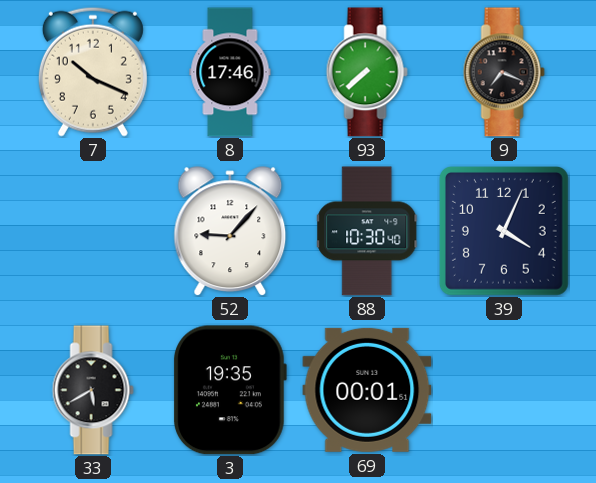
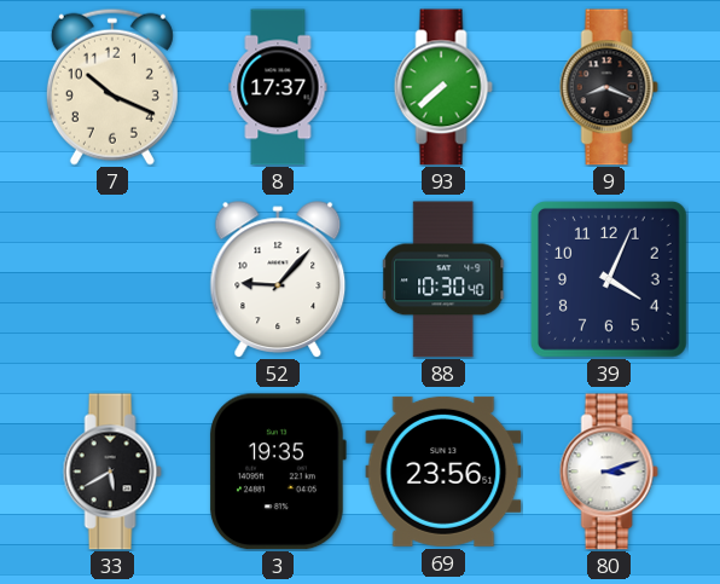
8: 17:46 -> 17:37 (278, 87)
9: 7:19 -> 8:19 (609, 87)
69: 00:01 -> 23:56 (443, 472)
80: none -> 3:12 (609, 472)
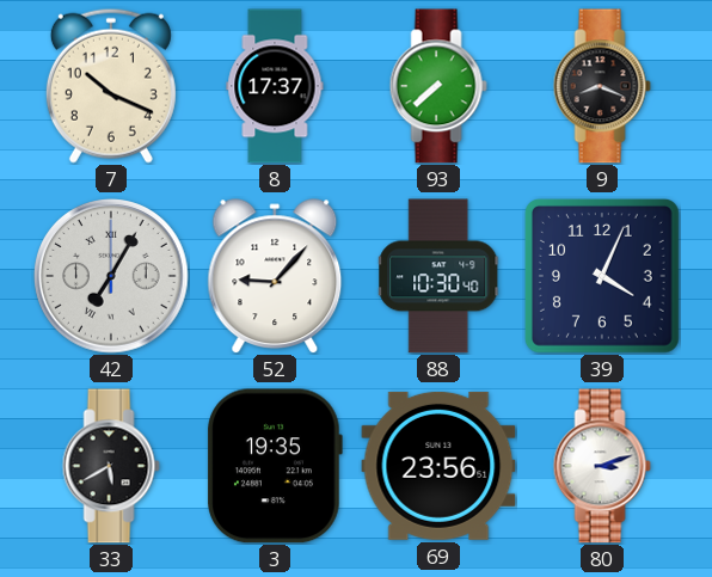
42: none -> 7:05 (111, 276)
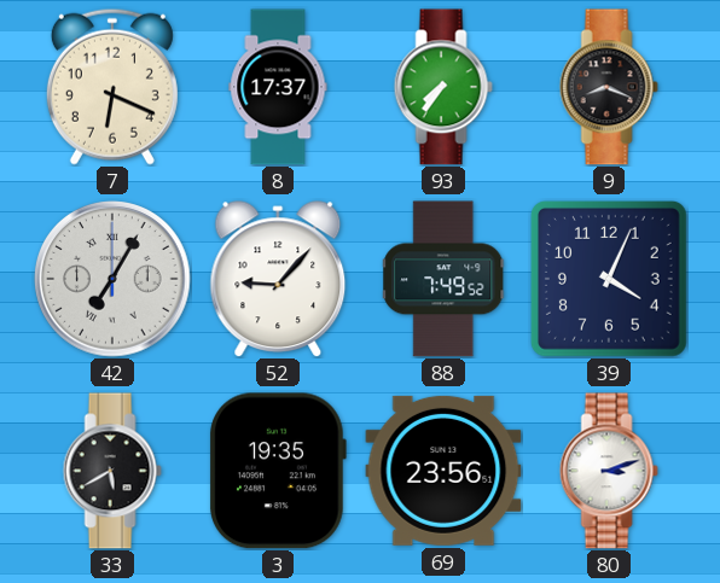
7: 10:19 -> 6:19 (112, 87)
93: 7:38 -> 7:36 (443, 87)
88: 10:30 -> 7:49 (445, 279)
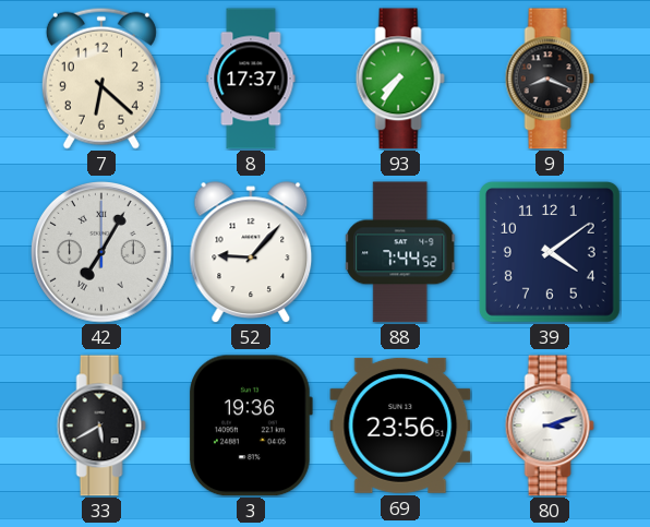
7: 6:19 -> 6:22 (101, 79)
88: 7:49 -> 7:44 (401, 252)
39: 4:04 -> 4:09 (550, 252)
3: 19:35 -> 19:36 (251, 426)
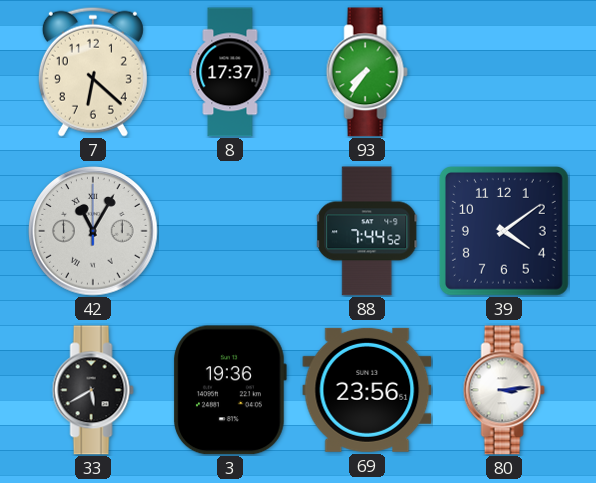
9: 8:19 -> none (550, 79)
42: 7:05 -> 11:05 (93, 231)
52: 9:07 -> none (251, 252)
80: 3:12 -> 3:14 (504, 390)
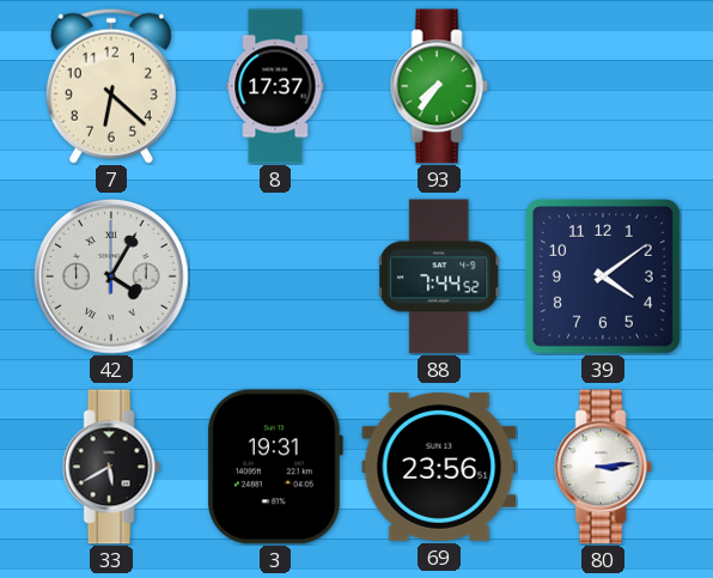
42: 11:05 -> 4:05 (111, 276)
3: 19:36 -> 19:31 (275, 467)
